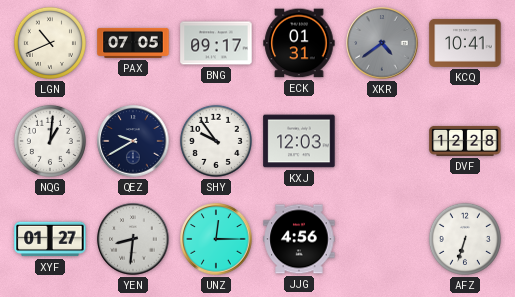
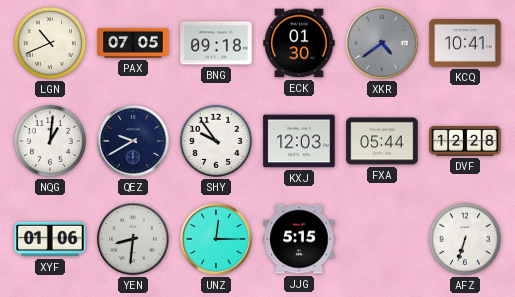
BNG: 09:17 -> 09:18 (216, 43)
ECK: 01:31 -> 01:30 (299, 43)
FXA: none -> 05:44 (382, 141)
XYF: 01:27 -> 01:06 (50, 239)
JJG: 4:56 -> 5:15 (299, 239)
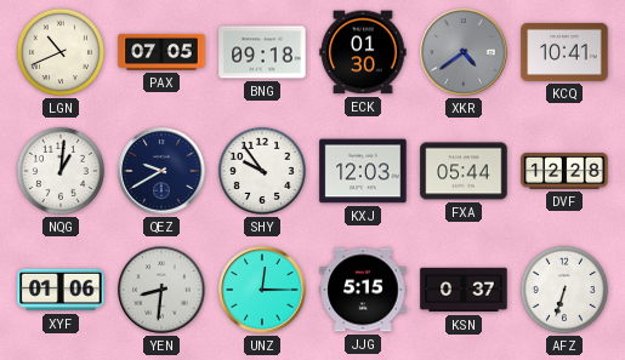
KSN: none -> 0:37 (464, 290)
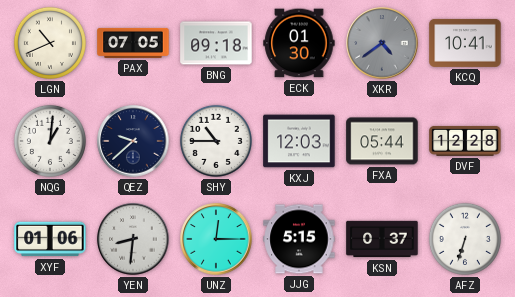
QEZ: 9:40 -> 9:38 (133, 141)
SHY: 9:54 -> 10:45 (216, 141)
